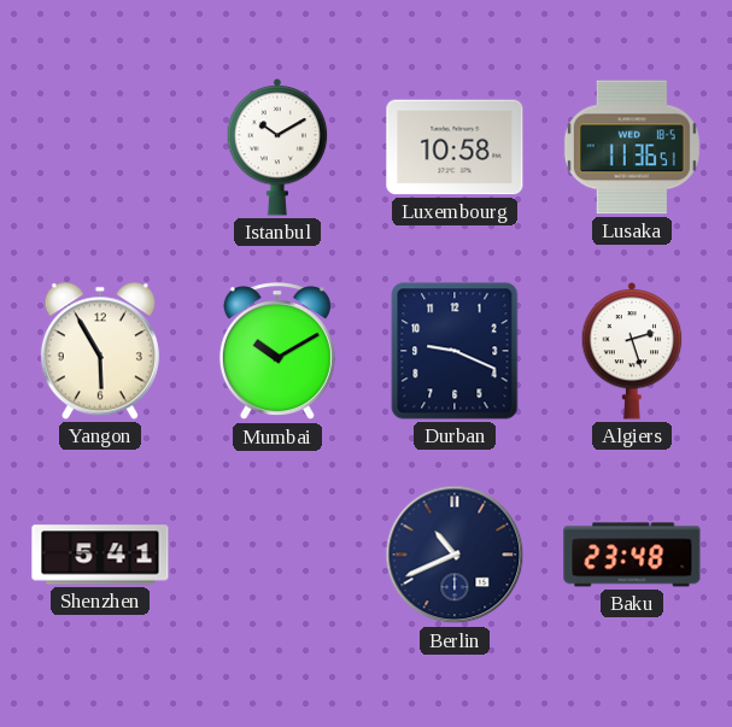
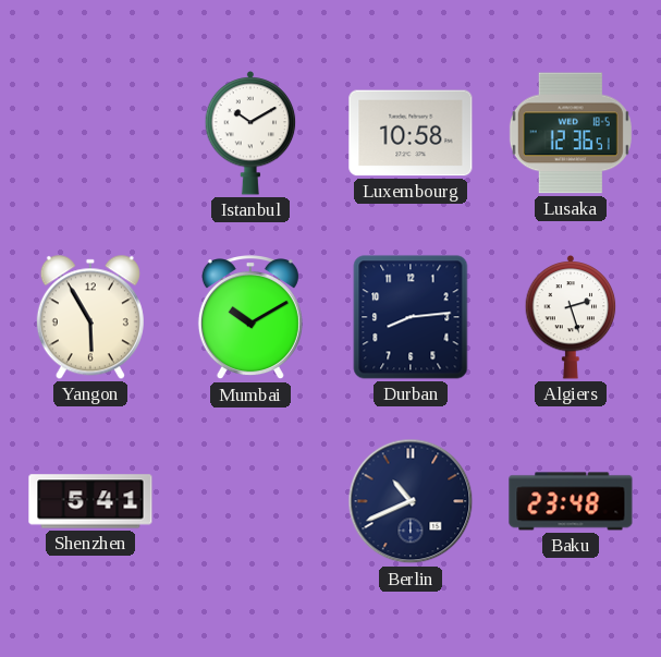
Lusaka: 11:36 -> 12:36 (571, 133)
Durban: 9:19 -> 8:14 (411, 317)
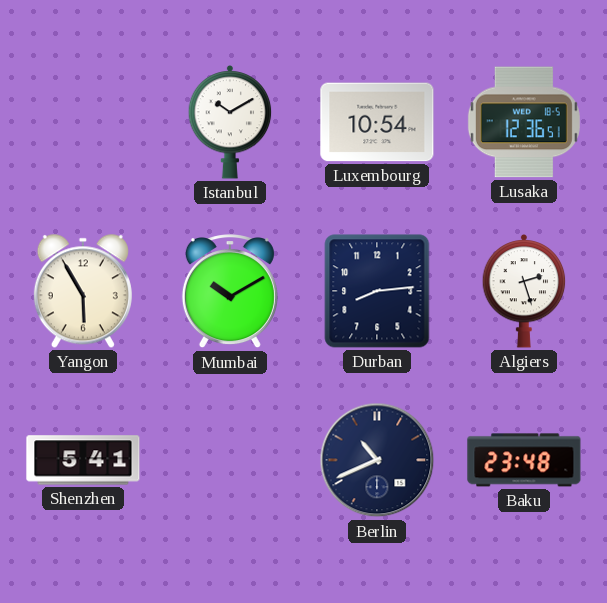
Luxembourg: 10:58 -> 10:54 (377, 122)
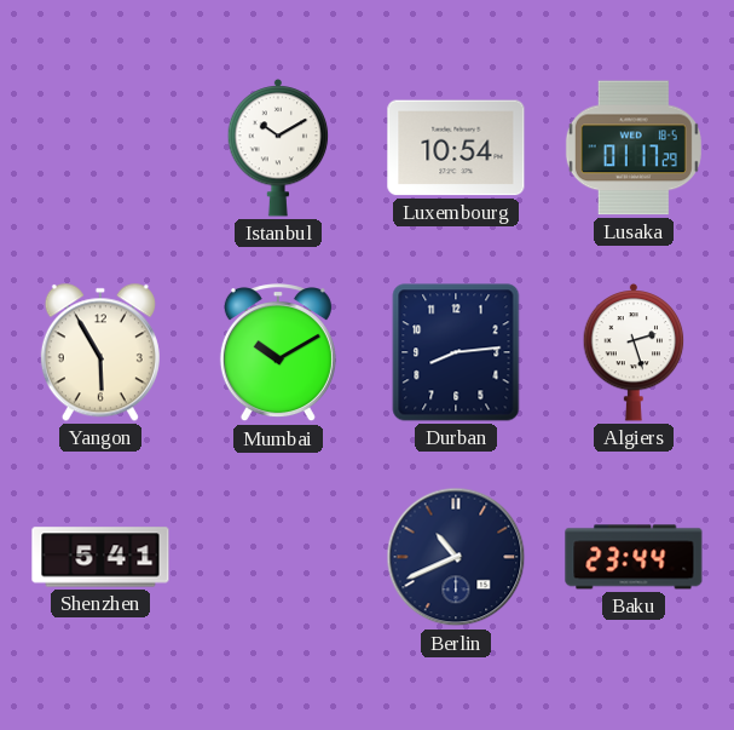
Lusaka: 12:36 -> 01:17 (634, 148)
Baku: 23:48 -> 23:44 (634, 557)
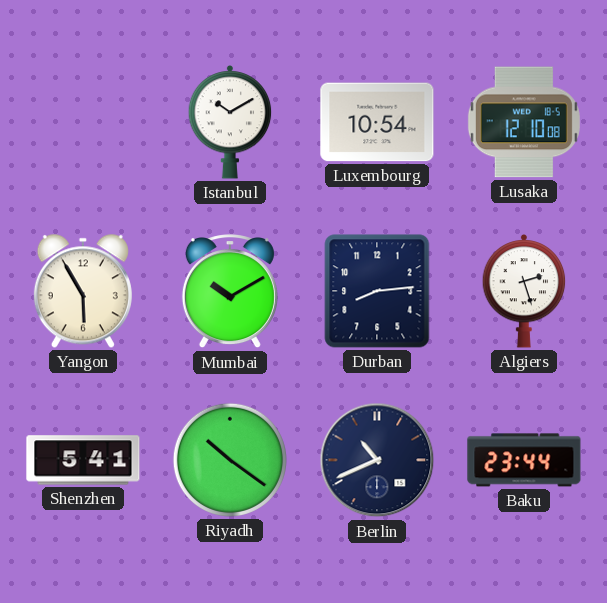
Lusaka: 01:17 -> 12:10 (524, 122)
Riyadh: none -> 10:21 (230, 460)
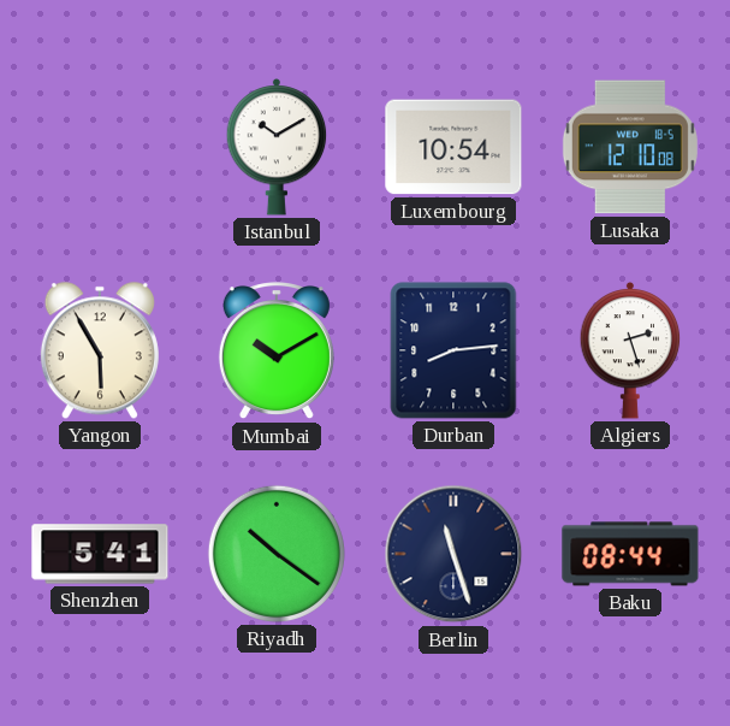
Berlin: 10:41 -> 11:27 (453, 554)
Baku: 23:44 -> 08:44 (630, 554)
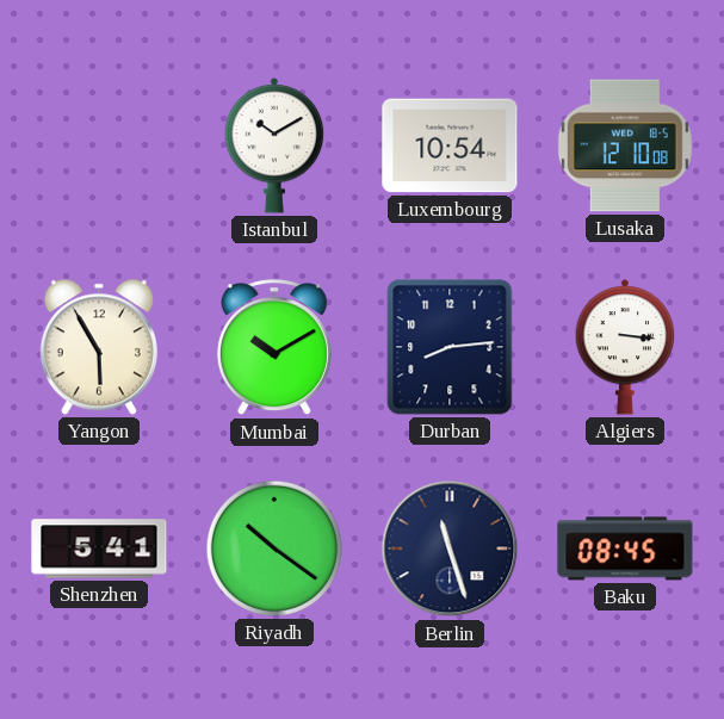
Algiers: 2:27 -> 3:16 (625, 347)
Baku: 08:44 -> 08:45 (625, 548)
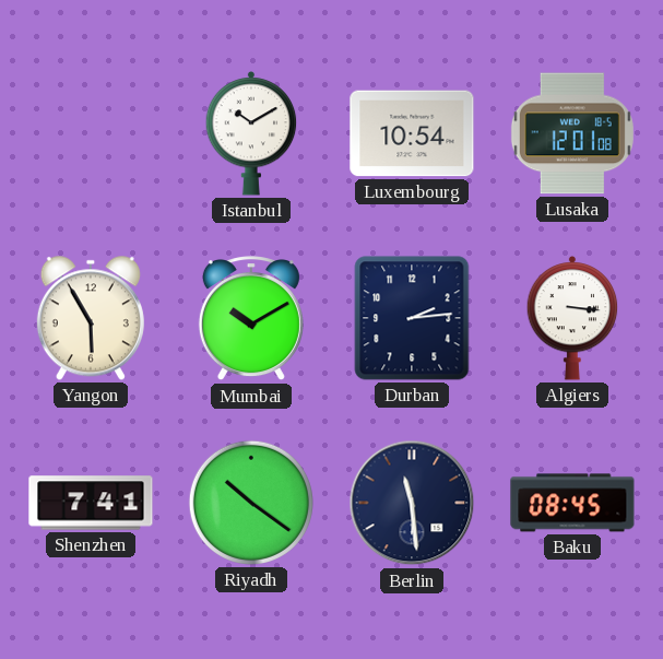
Lusaka: 12:10 -> 12:01 (572, 133)
Durban: 8:14 -> 2:14 (412, 318)
Shenzhen: 5:41 -> 7:41 (91, 503)
Berlin: 11:27 -> 11:29 (412, 503)
